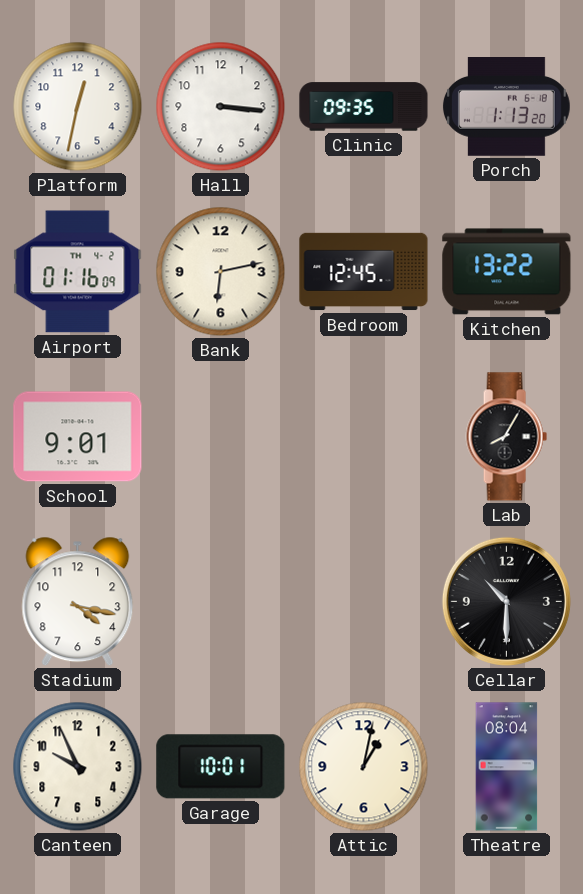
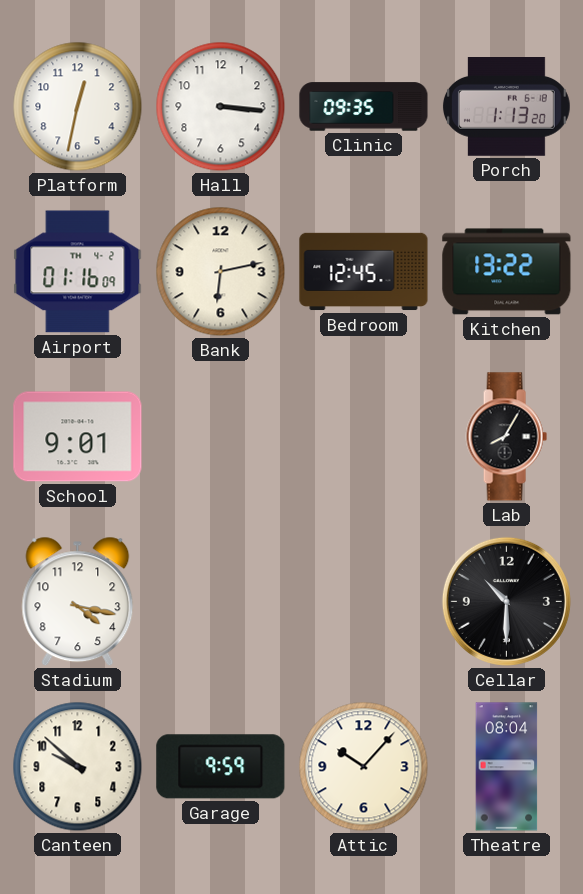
Canteen: 9:56 -> 9:52 (78, 767)
Garage: 10:01 -> 9:59 (221, 767)
Attic: 1:02 -> 10:07 (364, 767)
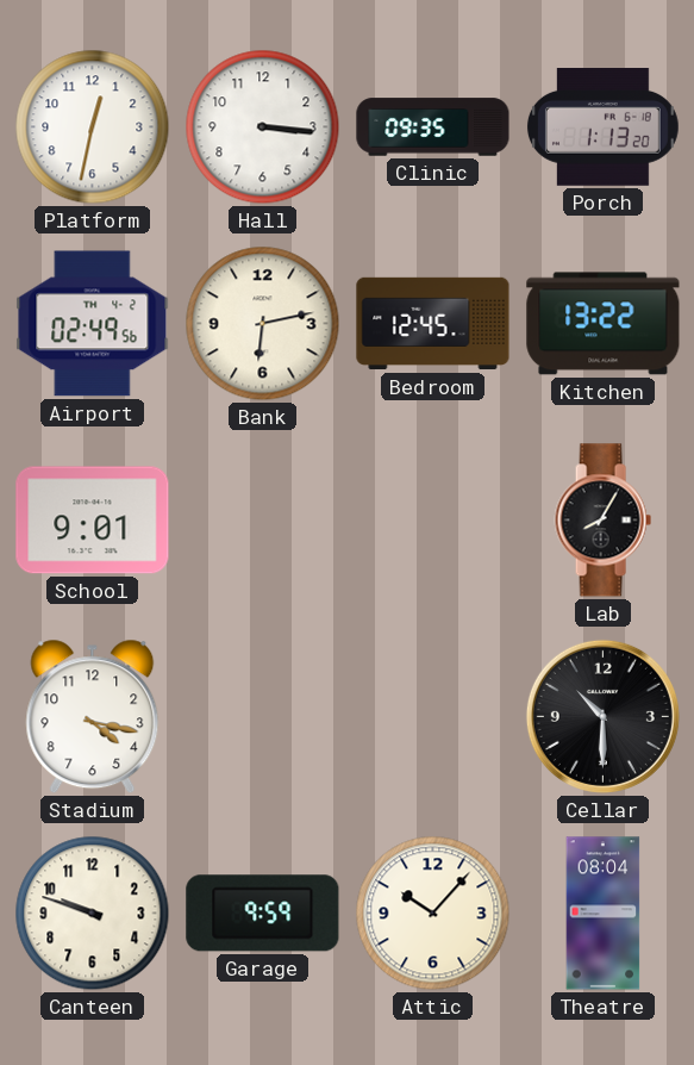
Airport: 01:16 -> 02:49 (93, 324)
Canteen: 9:52 -> 9:48 (93, 914)
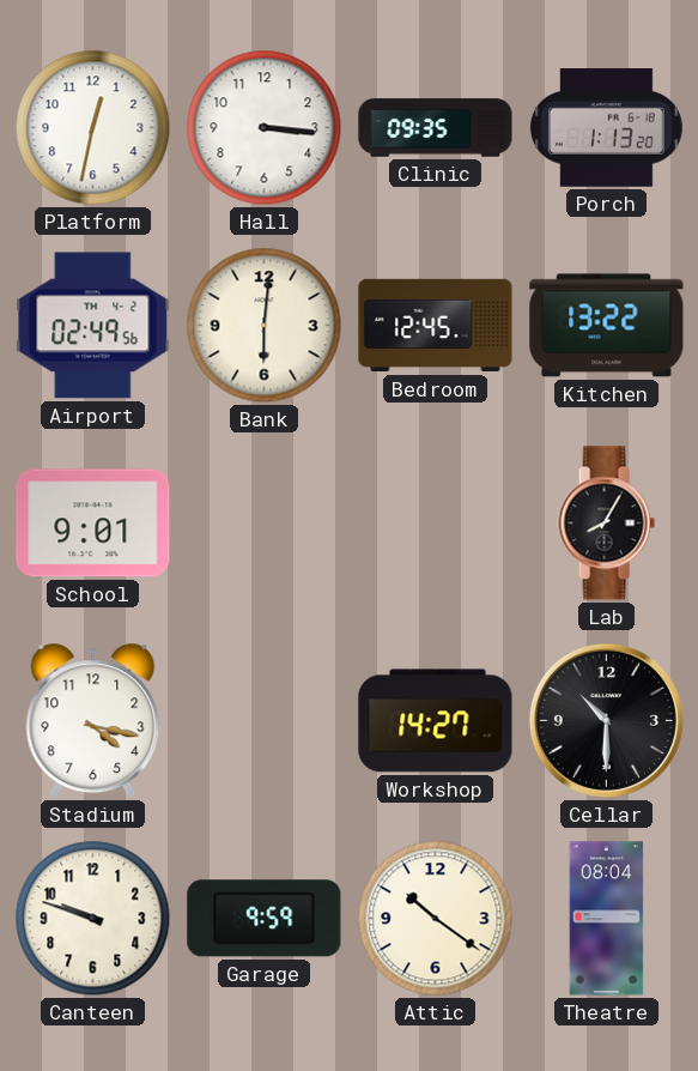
Bank: 6:13 -> 6:01 (265, 326)
Workshop: none -> 14:27 (436, 721)
Attic: 10:07 -> 10:21 (436, 919)
